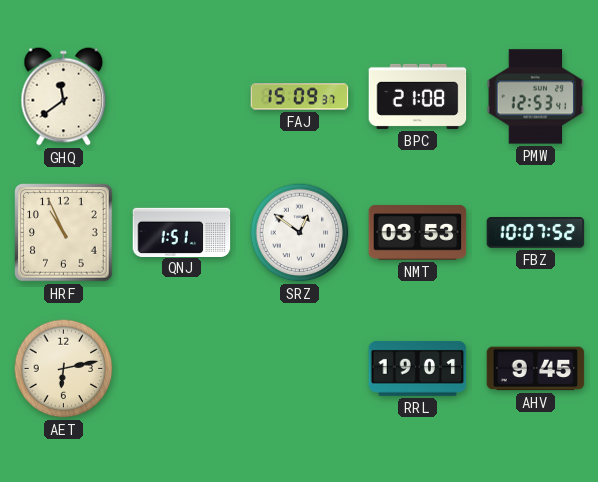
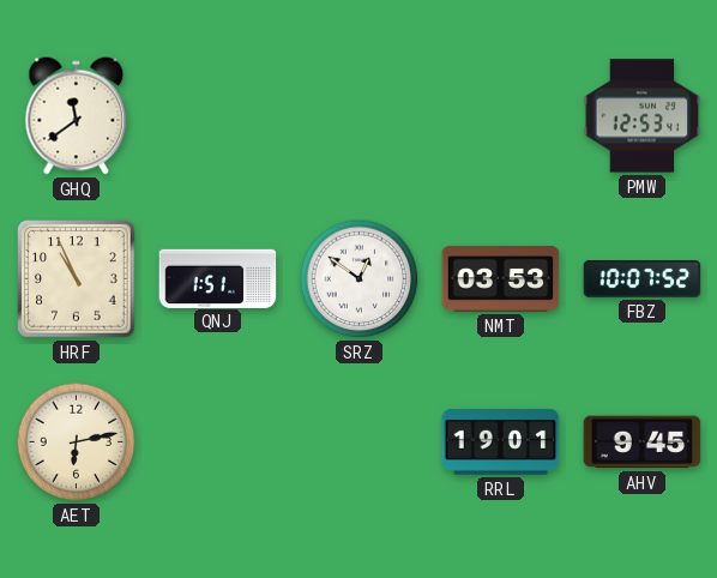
FAJ: 15:09 -> none (300, 97)
BPC: 21:08 -> none (418, 96)
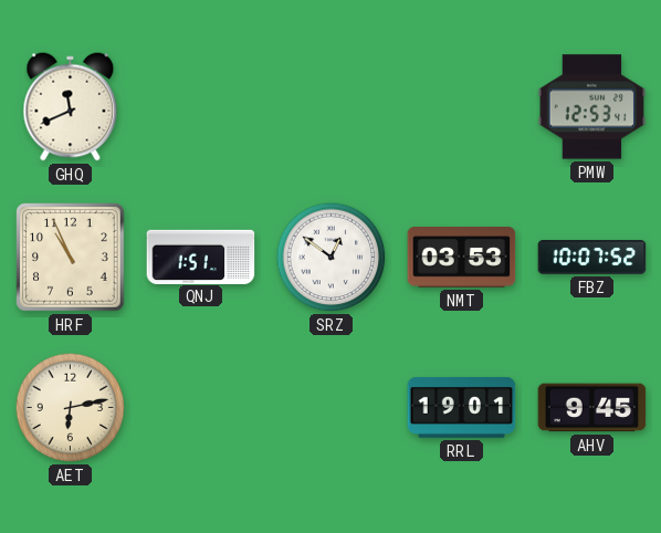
GHQ: 11:39 -> 11:41 (71, 107)
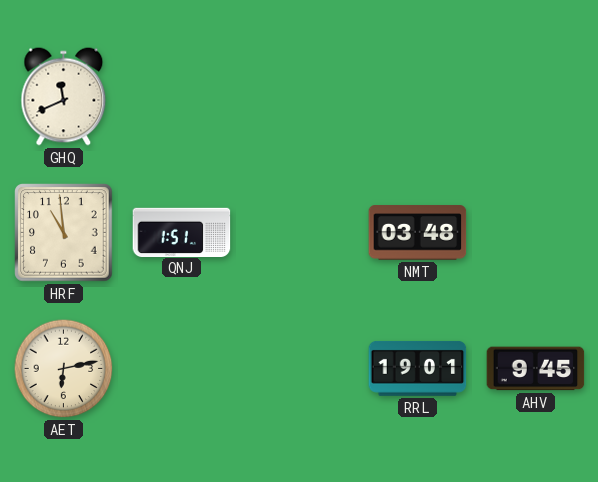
PMW: 12:53 -> none (592, 107)
HRF: 10:56 -> 10:59 (64, 233)
SRZ: 12:51 -> none (332, 258)
NMT: 03:53 -> 03:48 (418, 233)
FBZ: 10:07 -> none (592, 258)
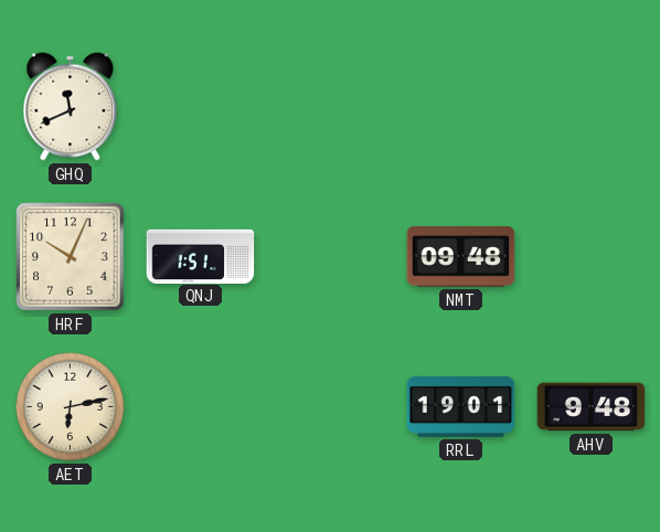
HRF: 10:59 -> 10:04 (71, 257)
NMT: 03:48 -> 09:48 (461, 257)
AHV: 9:45 -> 9:48 (592, 407)
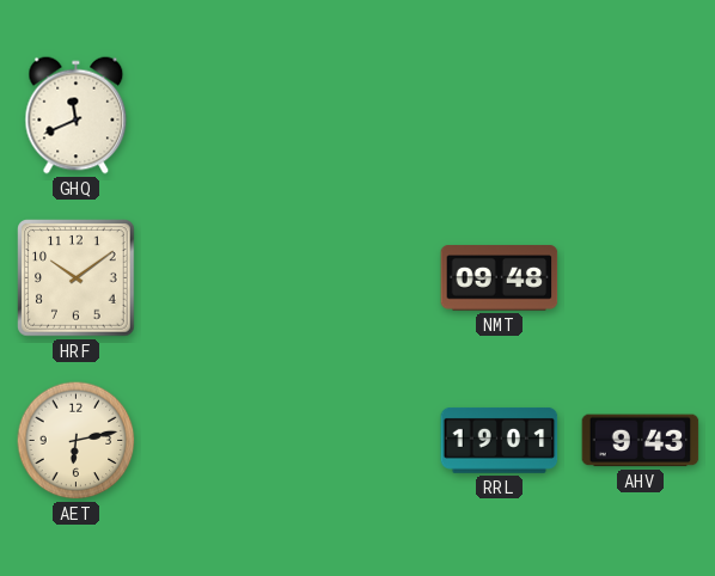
HRF: 10:04 -> 10:09 (77, 278)
QNJ: 1:51 -> none (201, 256)
AHV: 9:48 -> 9:43 (641, 441)
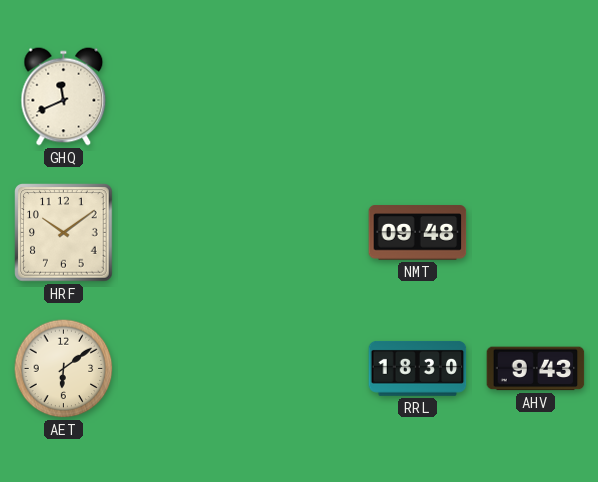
AET: 6:13 -> 6:09 (64, 369)
RRL: 19:01 -> 18:30 (418, 368)
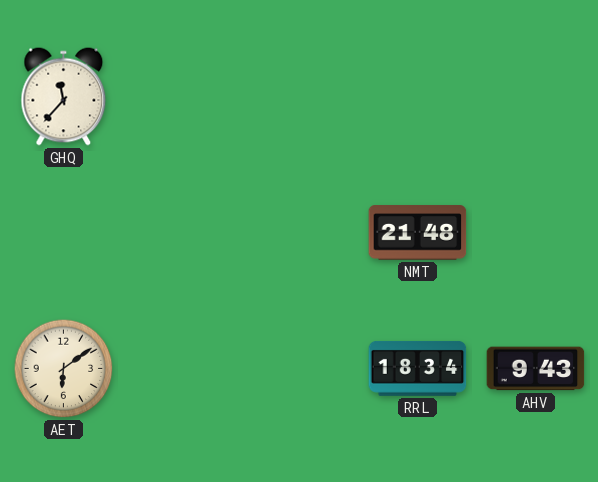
GHQ: 11:41 -> 11:37 (64, 97)
HRF: 10:09 -> none (64, 233)
NMT: 09:48 -> 21:48 (418, 233)
RRL: 18:30 -> 18:34 (418, 368)
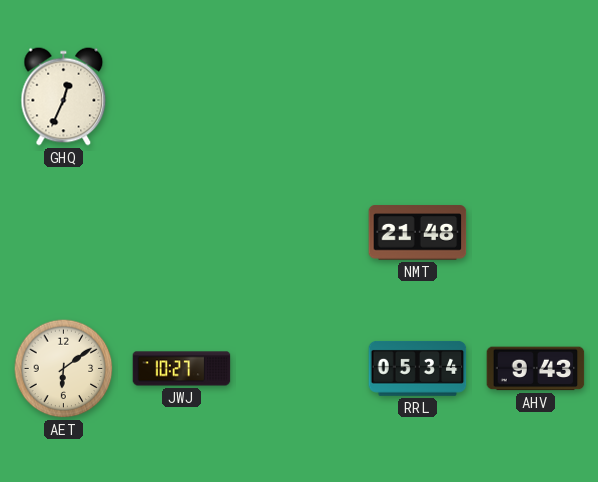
GHQ: 11:37 -> 12:34 (64, 97)
JWJ: none -> 10:27 (182, 369)
RRL: 18:34 -> 05:34 (418, 368)
